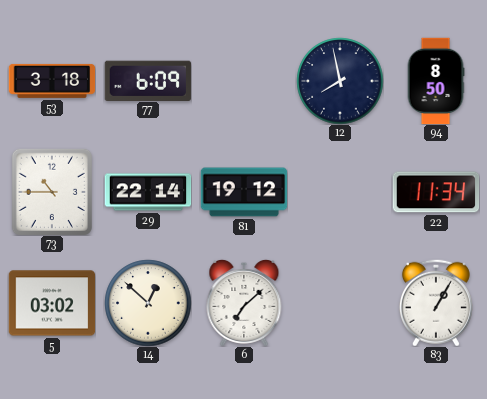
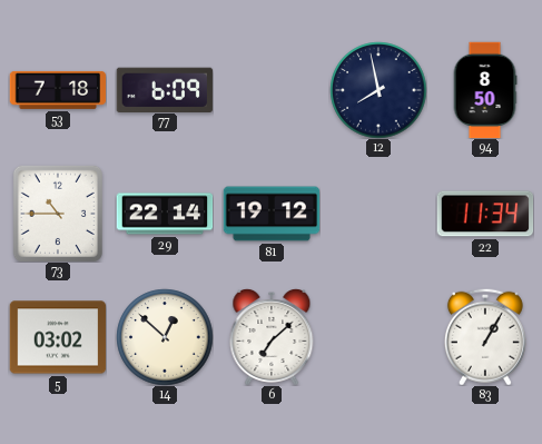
53: 3:18 -> 7:18 (58, 90)
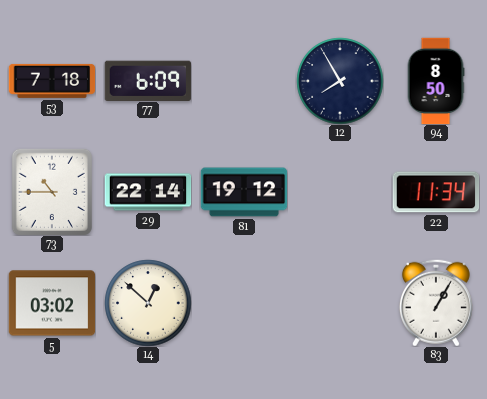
12: 7:58 -> 7:55 (340, 81)
6: 7:08 -> none (272, 337)
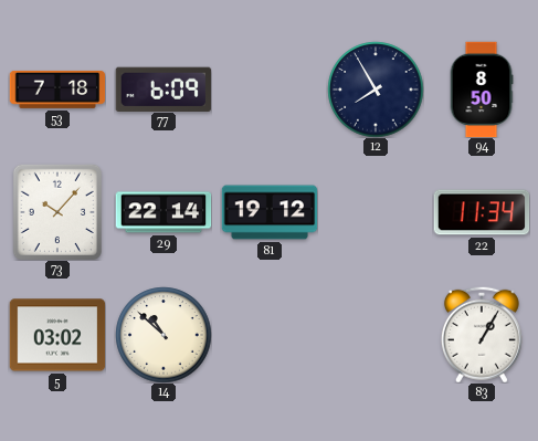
73: 10:45 -> 10:07 (57, 212)
14: 12:52 -> 10:52 (163, 335)
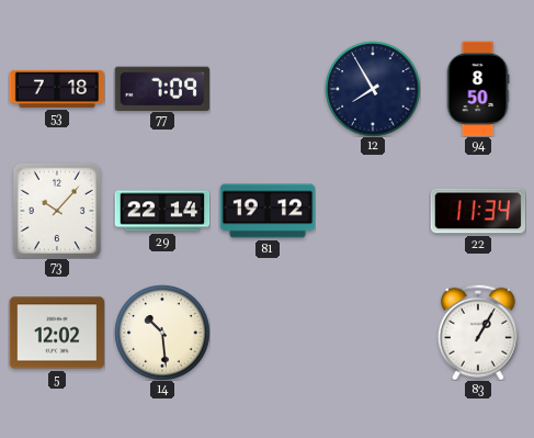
77: 6:09 -> 7:09 (161, 88)
5: 03:02 -> 12:02 (57, 333)
14: 10:52 -> 10:29 (162, 333)
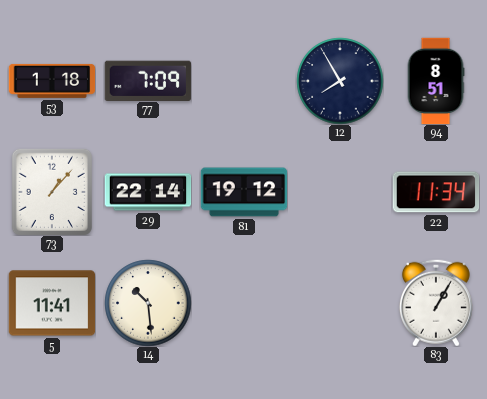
53: 7:18 -> 1:18 (52, 81)
94: 8:50 -> 8:51 (436, 81)
73: 10:07 -> 1:07 (52, 192)
5: 12:02 -> 11:41 (52, 303)
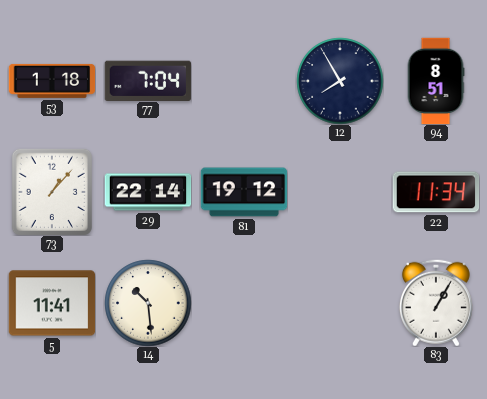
77: 7:09 -> 7:04 (147, 80)
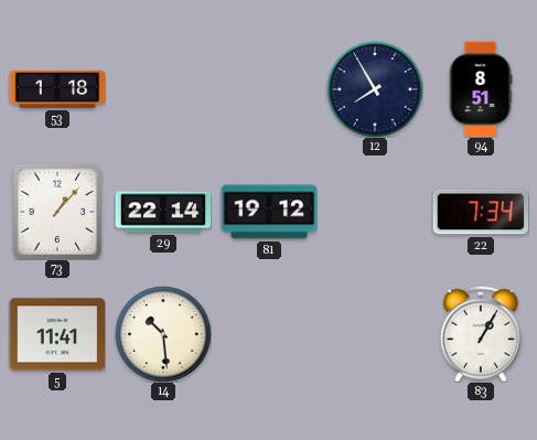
77: 7:04 -> none (147, 80)
22: 11:34 -> 7:34 (481, 212)
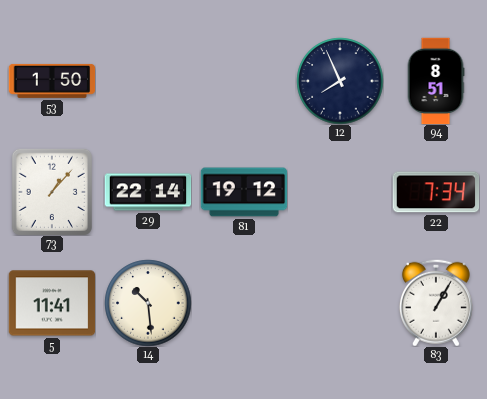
53: 1:18 -> 1:50 (52, 81)
12: 7:55 -> 7:56 (340, 81)
